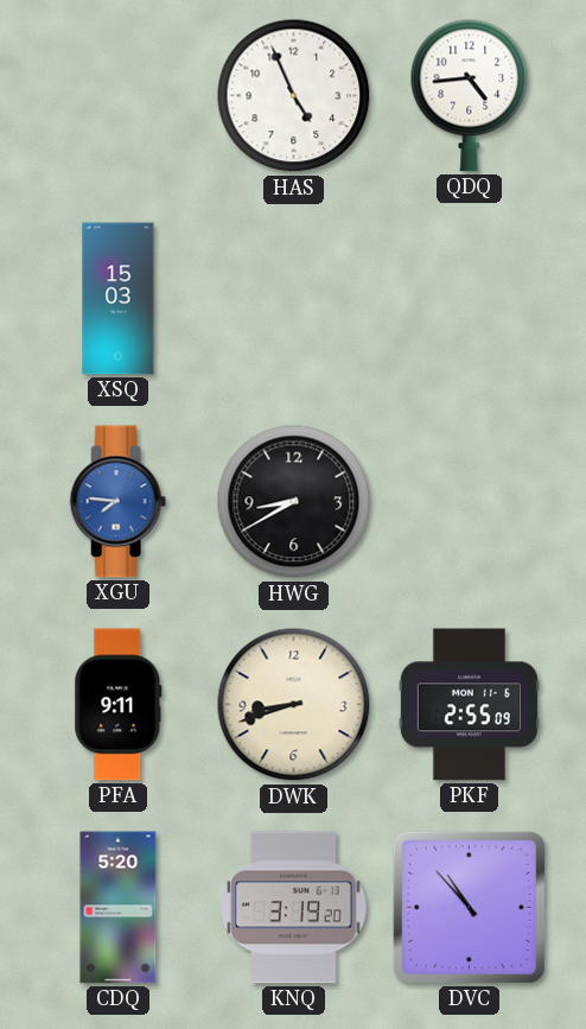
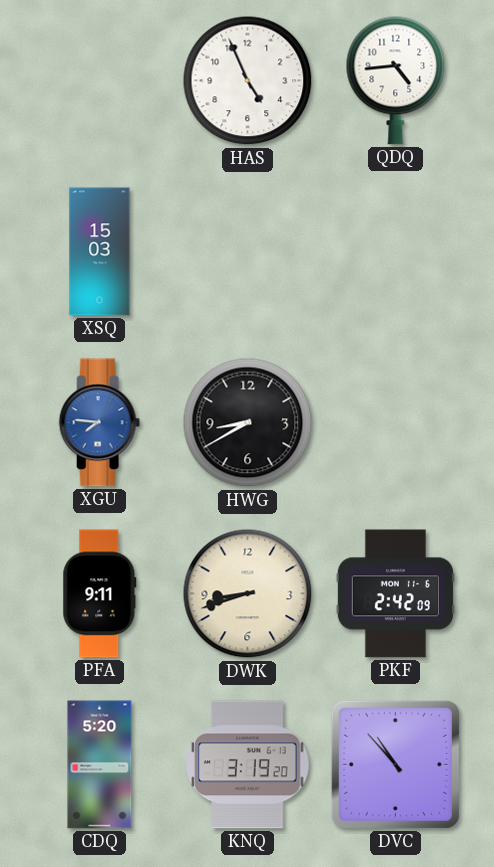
PKF: 2:55 -> 2:42 (395, 594)
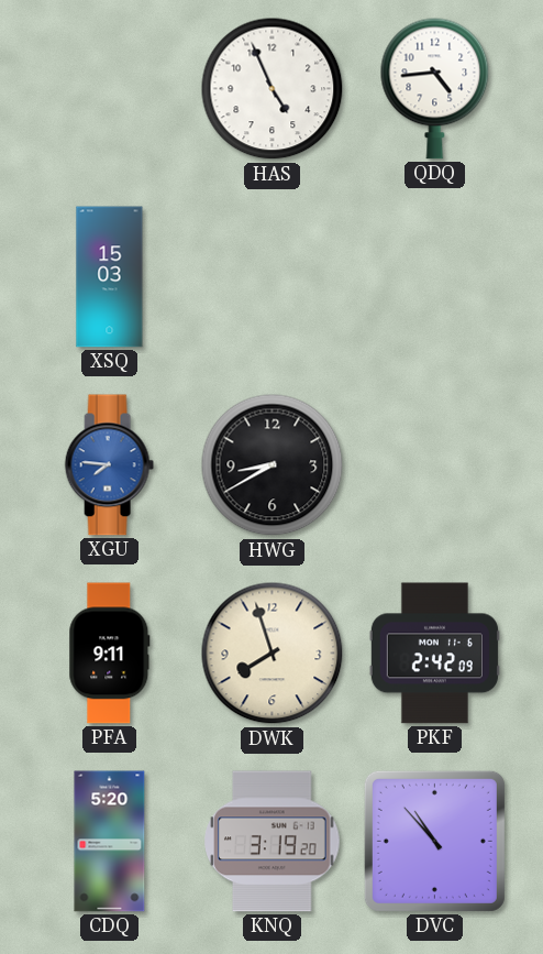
DWK: 8:42 -> 7:57 (273, 654)
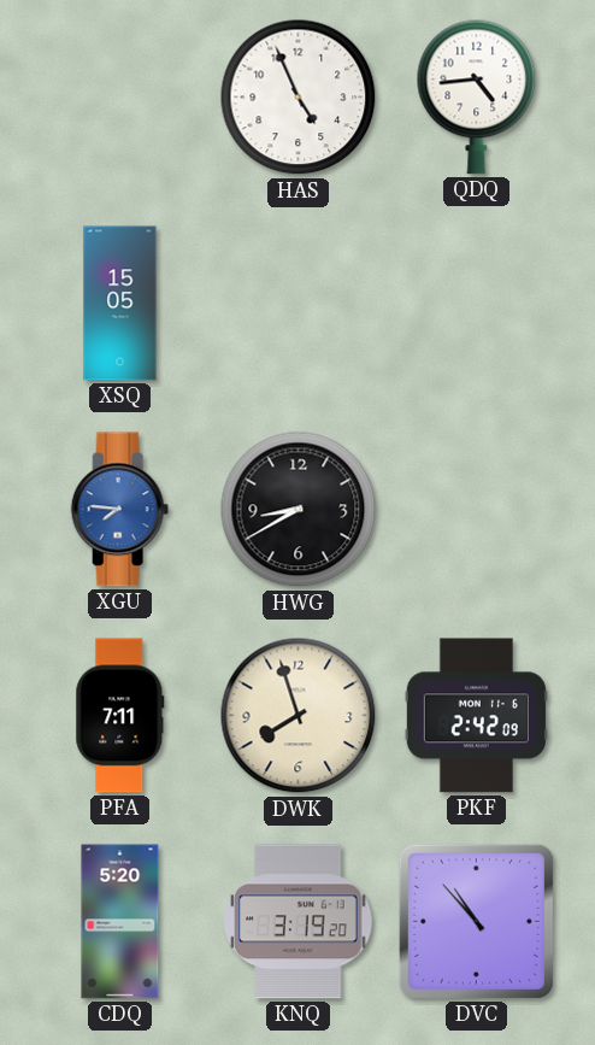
XSQ: 15:03 -> 15:05 (120, 304)
PFA: 9:11 -> 7:11 (120, 716)
